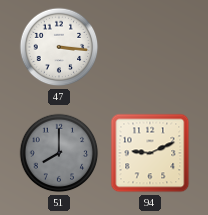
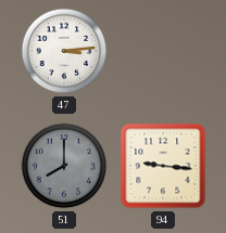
47: 3:16 -> 3:14 (64, 51)
94: 9:11 -> 9:16 (163, 166)
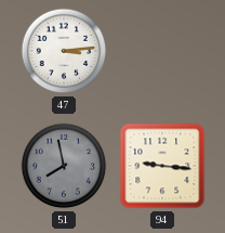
51: 8:00 -> 7:58 (64, 166)
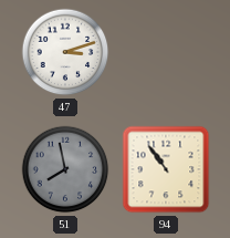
47: 3:14 -> 3:12 (65, 52)
94: 9:16 -> 10:54 (166, 169)
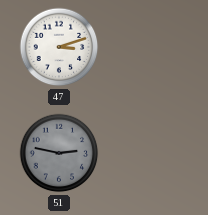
51: 7:58 -> 2:47 (59, 153)
94: 10:54 -> none (166, 169)
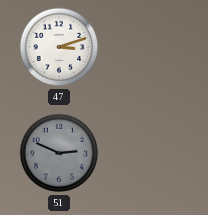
51: 2:47 -> 2:49 (59, 153)
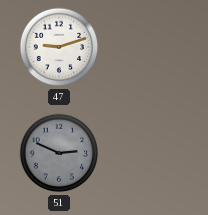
47: 3:12 -> 9:12 (59, 47)
